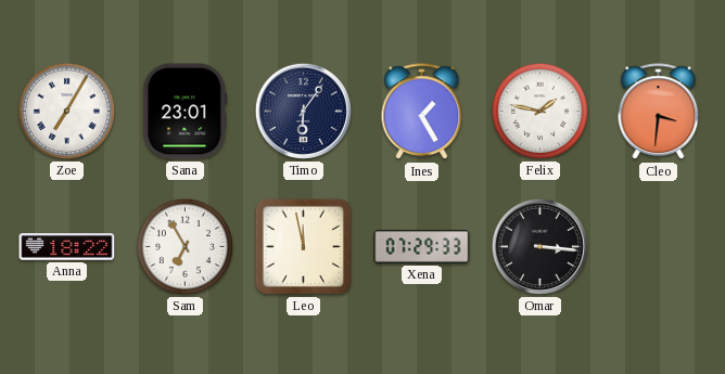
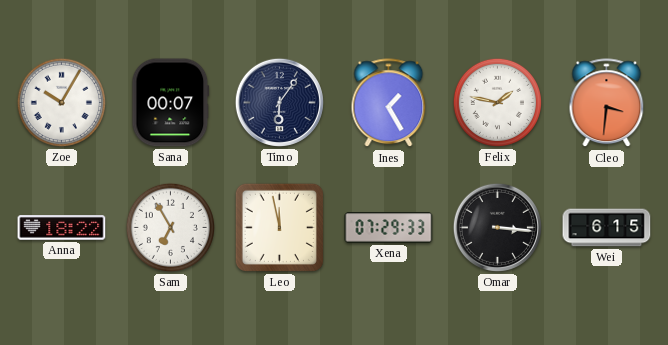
Zoe: 7:05 -> 10:05 (61, 102)
Sana: 23:01 -> 00:07 (171, 103)
Wei: none -> 6:15 (607, 228)
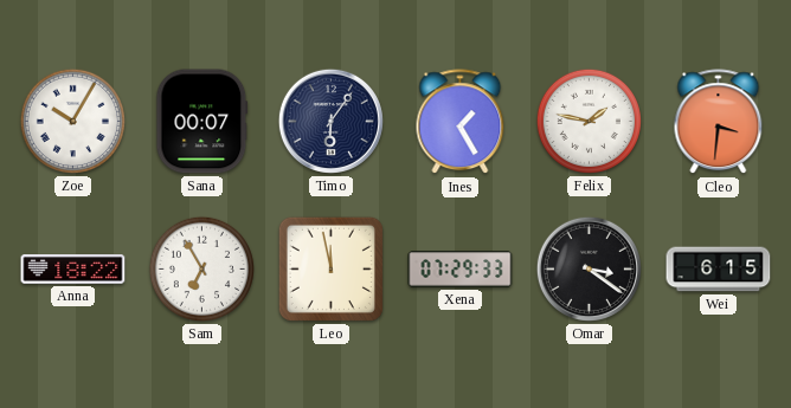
Omar: 3:16 -> 3:21 (589, 268)
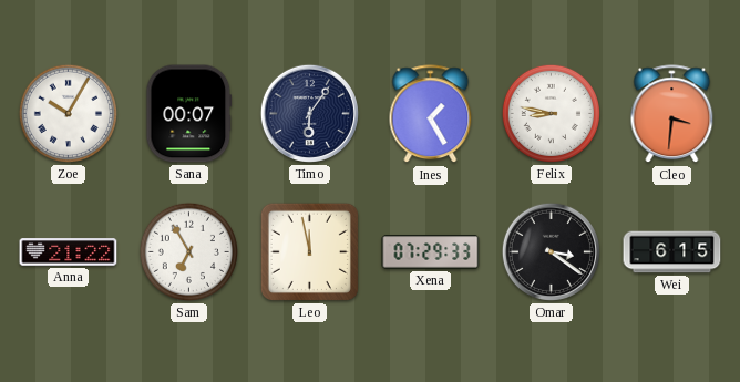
Felix: 1:47 -> 8:47 (551, 113)
Anna: 18:22 -> 21:22 (69, 252)
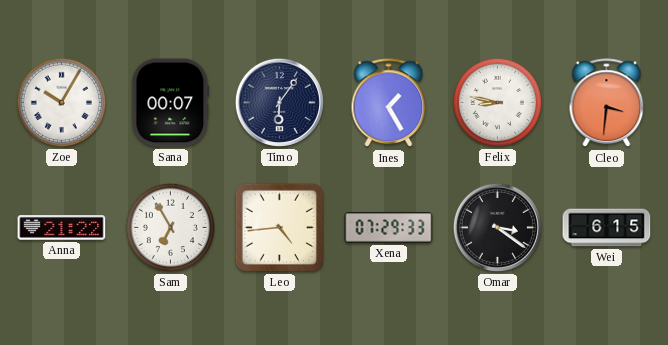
Leo: 11:58 -> 4:44 (279, 227)
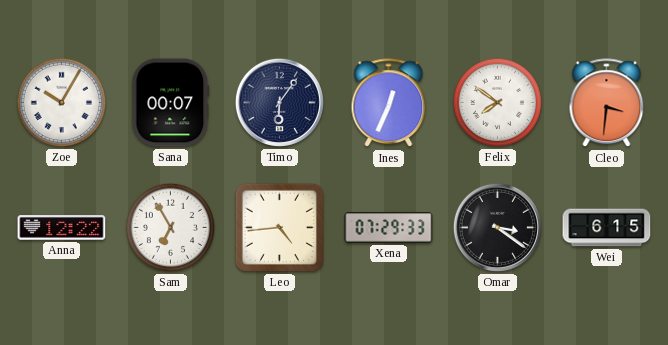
Ines: 1:25 -> 12:34 (389, 103)
Felix: 8:47 -> 7:51 (497, 102)
Anna: 21:22 -> 12:22 (62, 228)
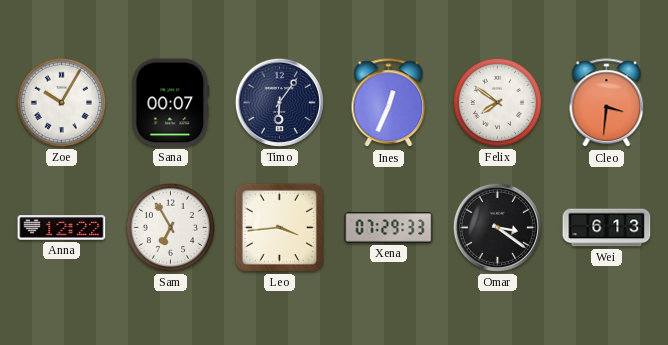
Leo: 4:44 -> 3:44 (279, 227)
Wei: 6:15 -> 6:13 (607, 228)
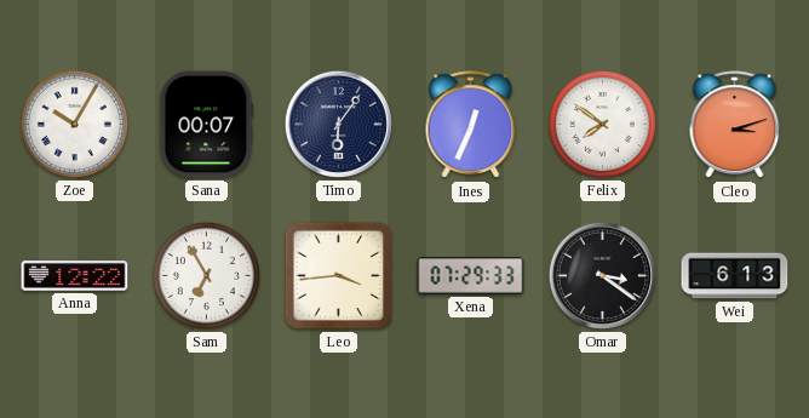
Cleo: 3:31 -> 3:12 (735, 125)
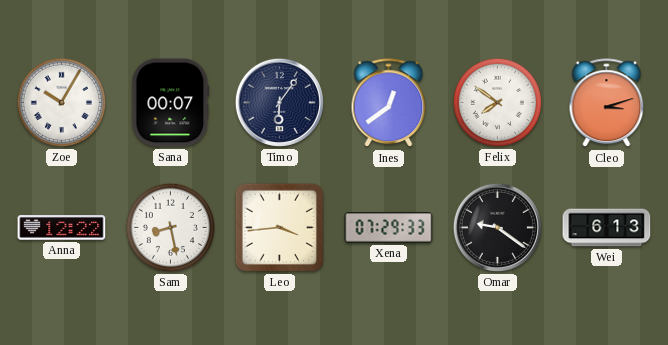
Ines: 12:34 -> 12:39 (389, 103)
Sam: 6:55 -> 8:28 (170, 227)
Omar: 3:21 -> 9:21 (497, 227)
